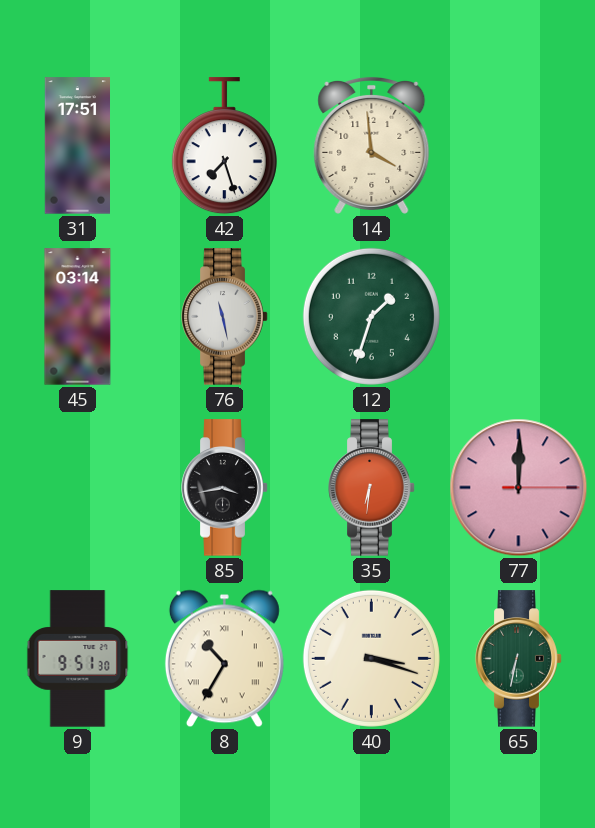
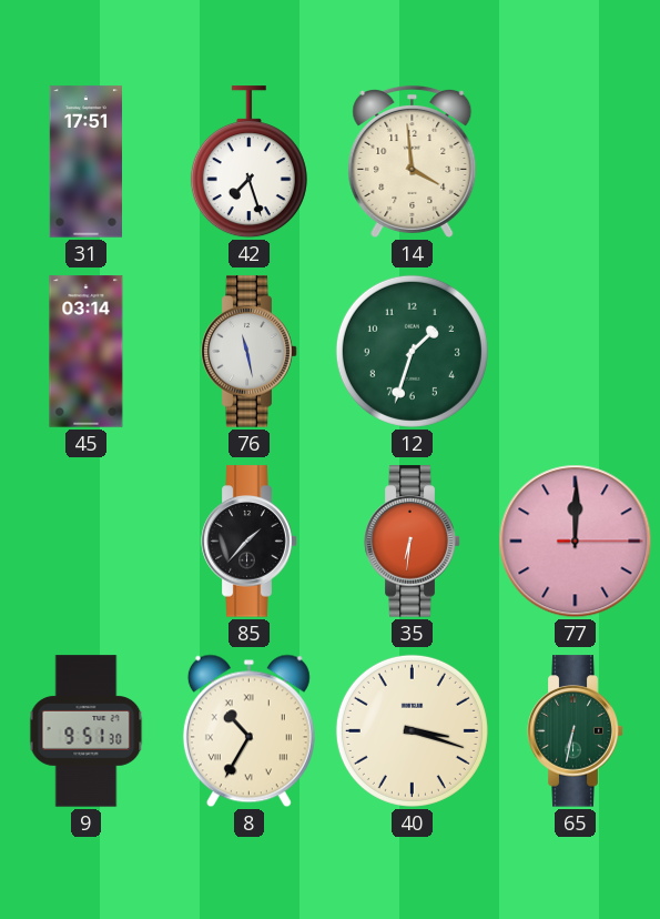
85: 3:43 -> 1:37 (250, 542)
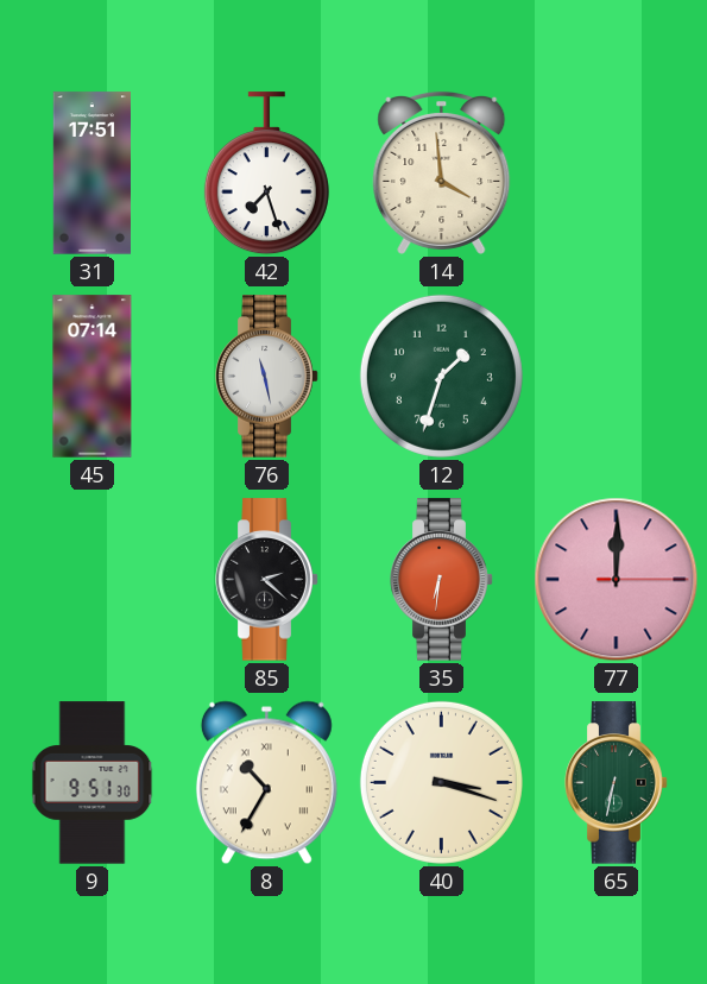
45: 03:14 -> 07:14 (93, 377)
85: 1:37 -> 2:22 (267, 580)
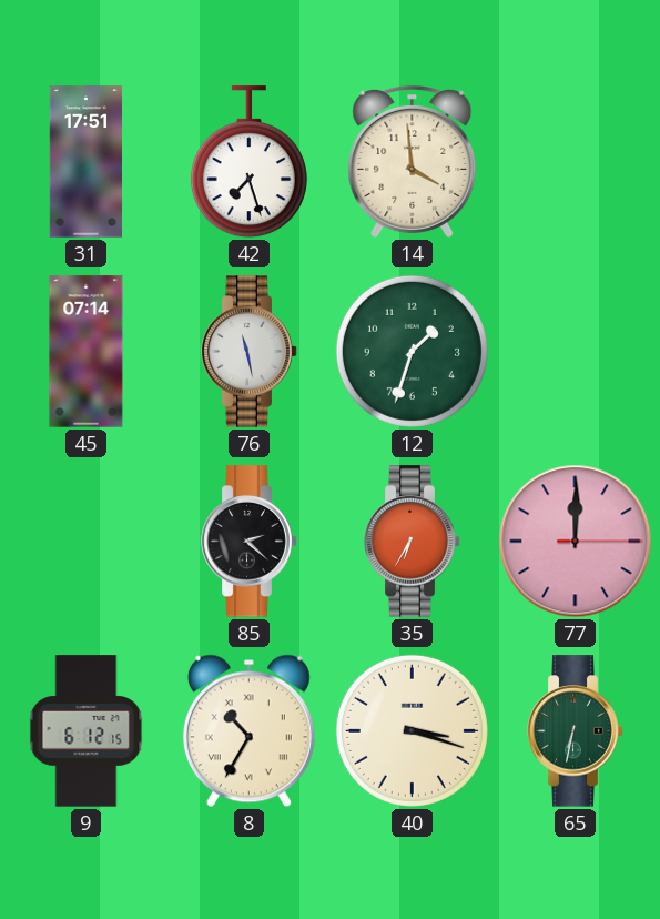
35: 6:31 -> 6:35 (413, 542)
9: 9:51 -> 6:12 (87, 731)
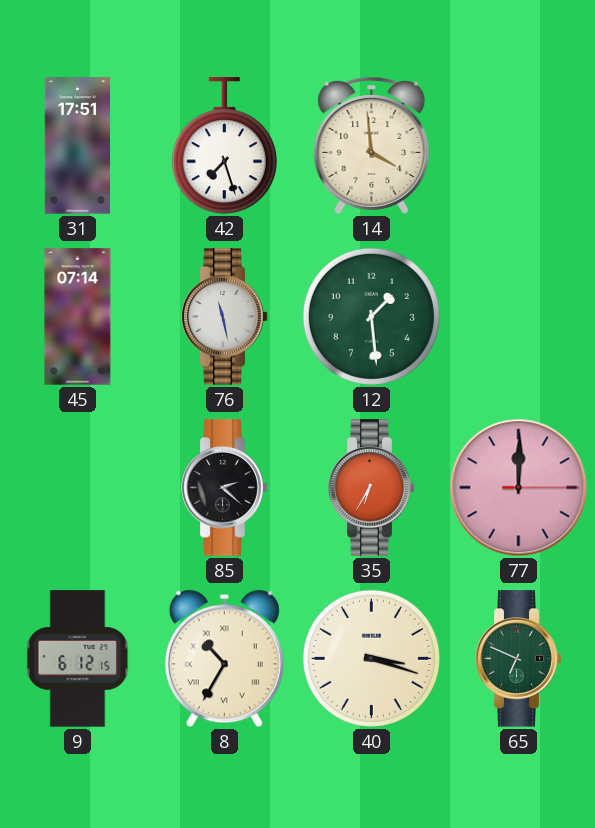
12: 1:33 -> 1:29 (371, 316)
65: 6:32 -> 6:49 (519, 659)
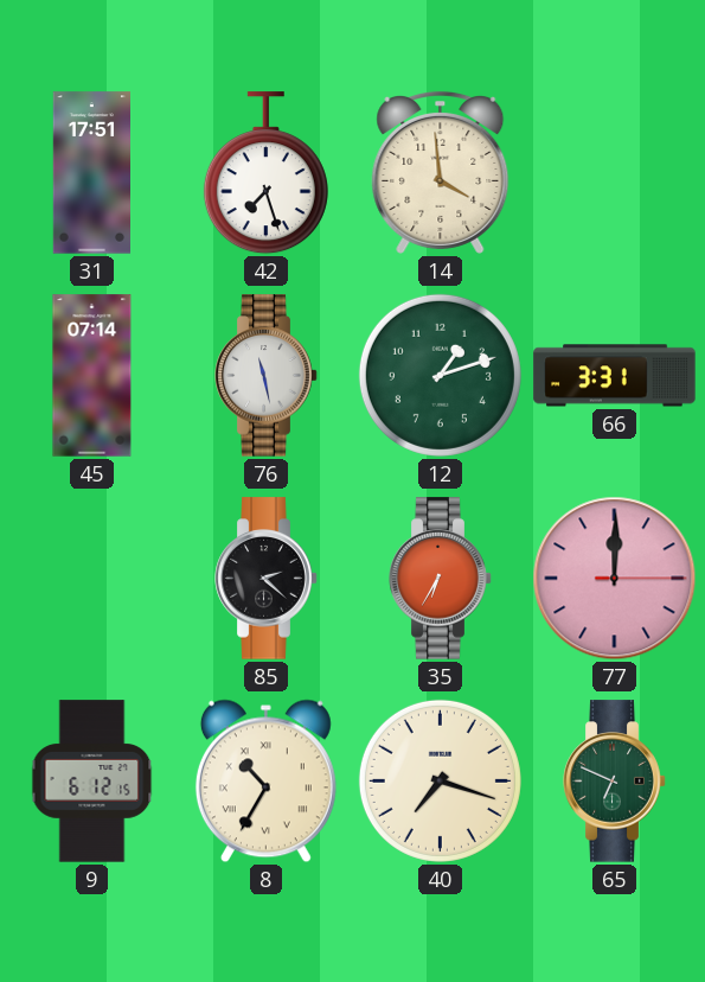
12: 1:29 -> 1:12 (440, 375)
66: none -> 3:31 (615, 376)
40: 3:18 -> 7:18 (440, 780)
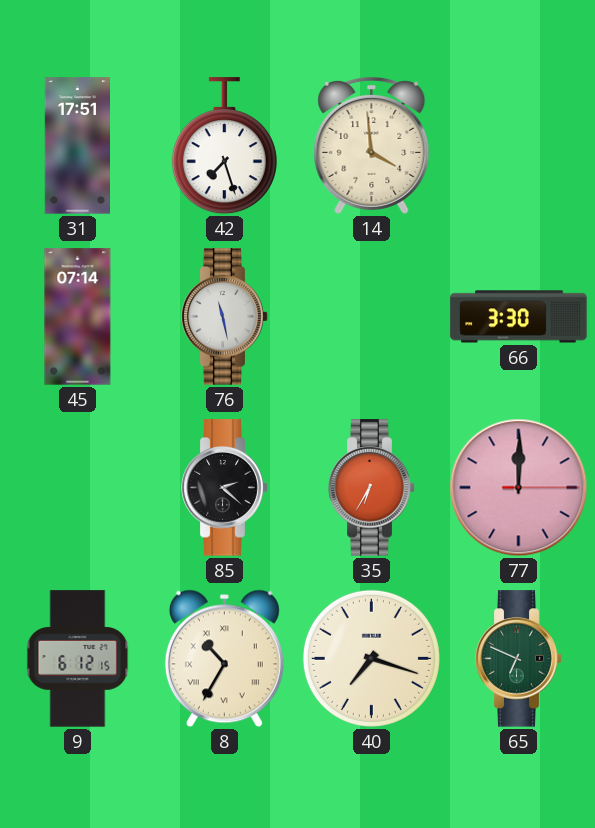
12: 1:12 -> none (440, 375)
66: 3:31 -> 3:30 (519, 317)
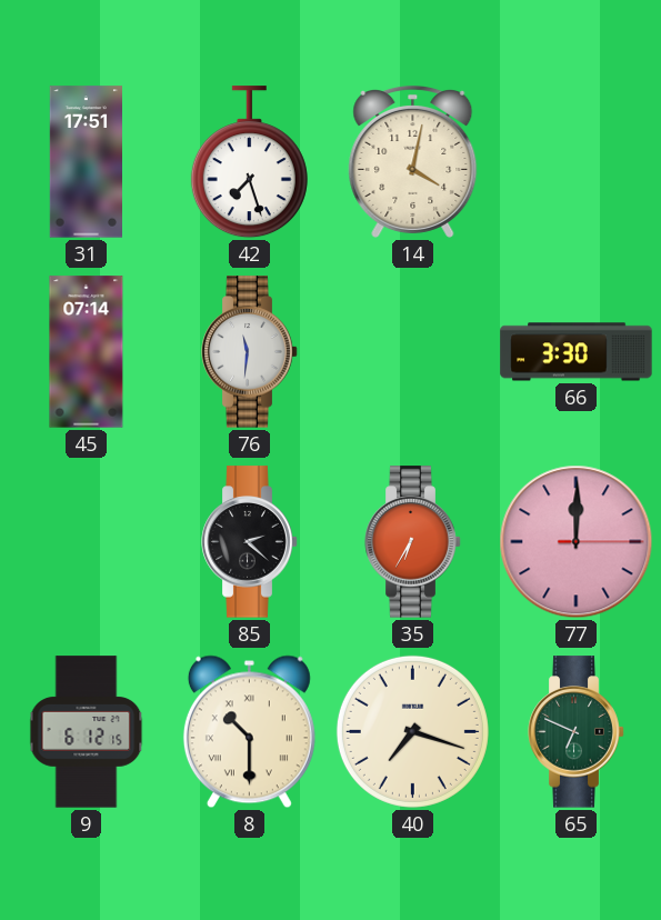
14: 3:59 -> 4:02 (413, 161)
76: 11:28 -> 11:31 (250, 352)
8: 10:35 -> 10:30 (249, 732)
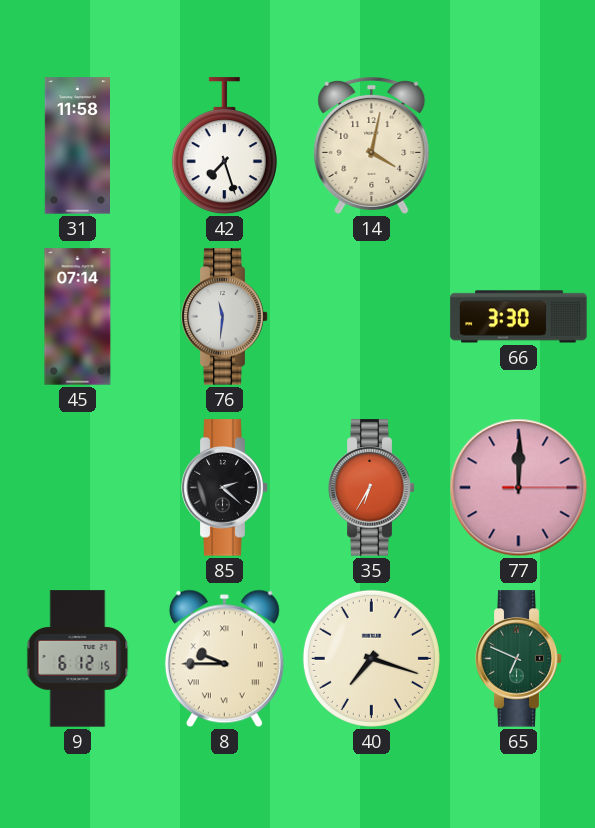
31: 17:51 -> 11:58 (77, 146)
8: 10:30 -> 9:45 (224, 659)
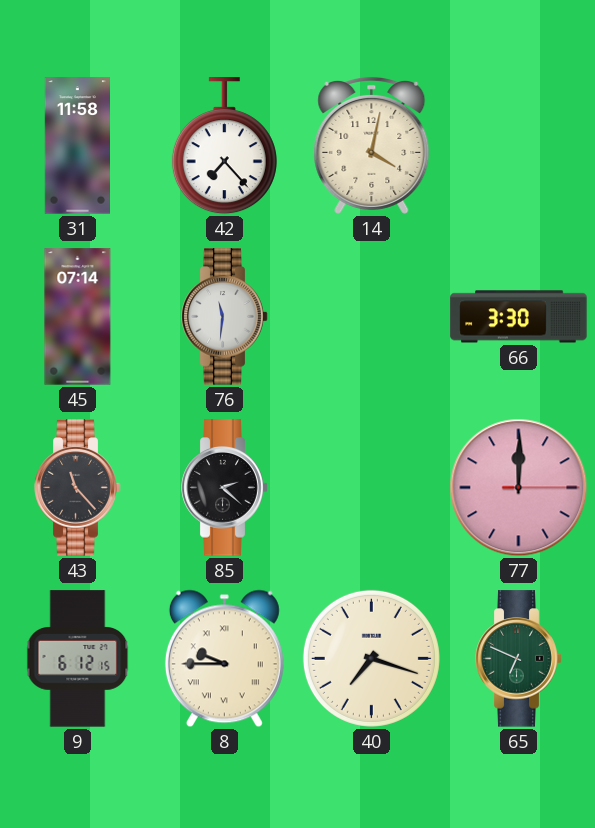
42: 7:27 -> 7:23 (224, 146)
43: none -> 11:23 (78, 488)
35: 6:35 -> none (372, 488)
